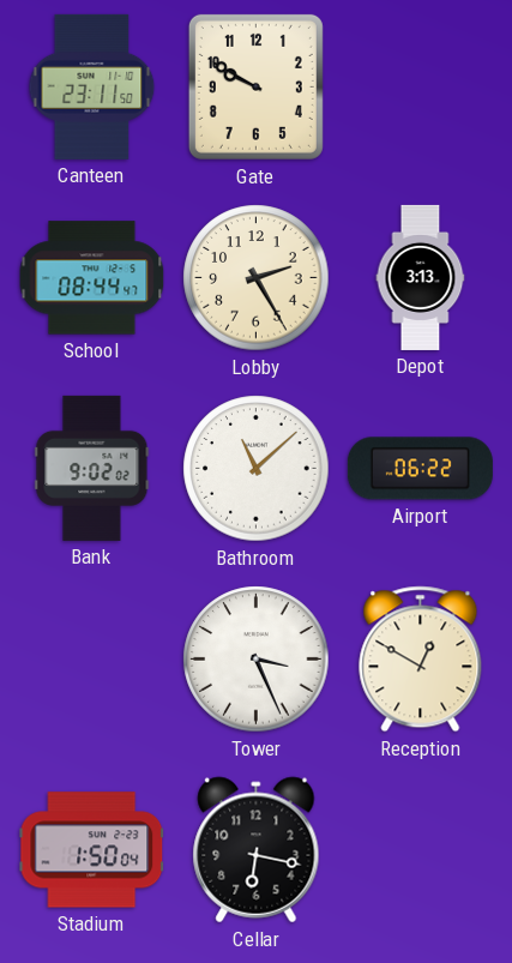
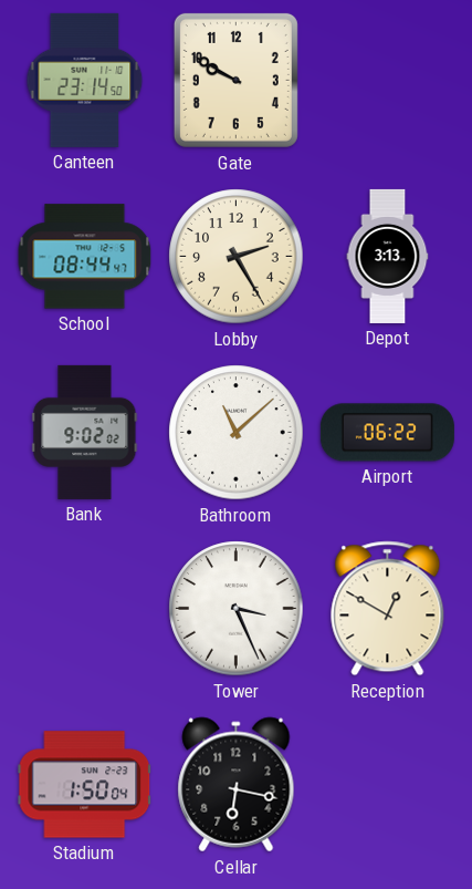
Canteen: 23:11 -> 23:14 (85, 80)
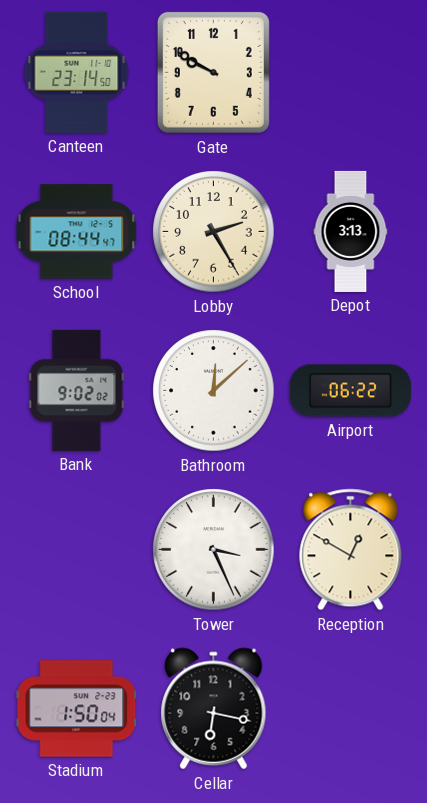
Bathroom: 11:08 -> 12:08 (214, 391)
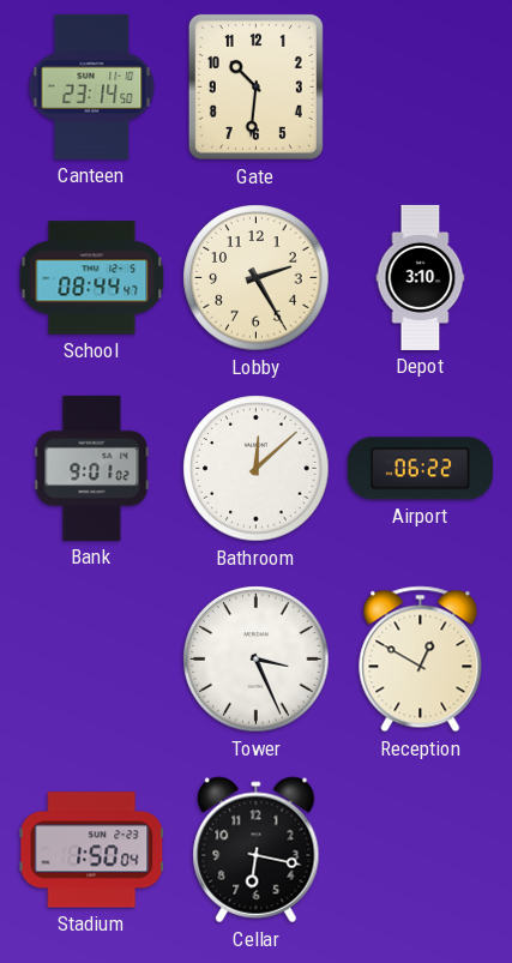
Gate: 9:50 -> 10:31 (255, 86)
Depot: 3:13 -> 3:10 (421, 277)
Bank: 9:02 -> 9:01 (92, 468)
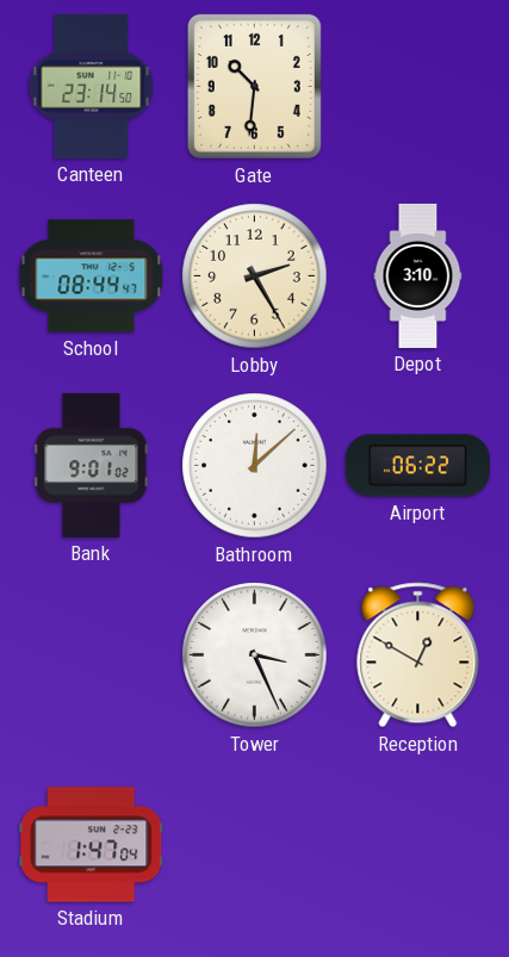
Stadium: 1:50 -> 1:47 (92, 845)
Cellar: 6:17 -> none (257, 850)
